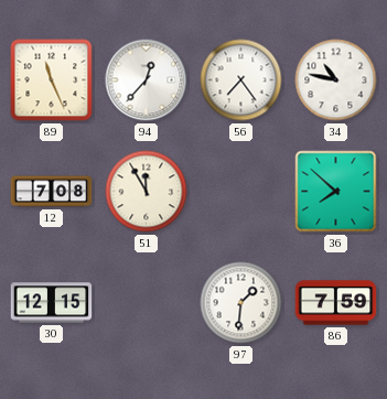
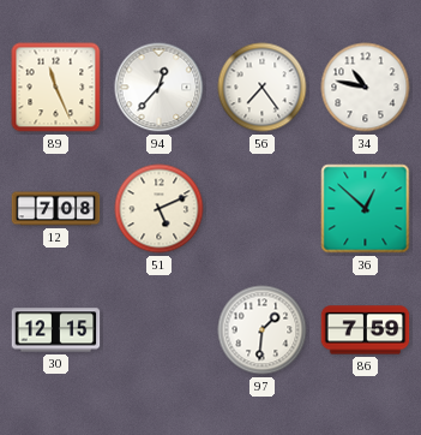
51: 11:55 -> 5:11 (160, 209)
36: 7:52 -> 12:52 (366, 209)
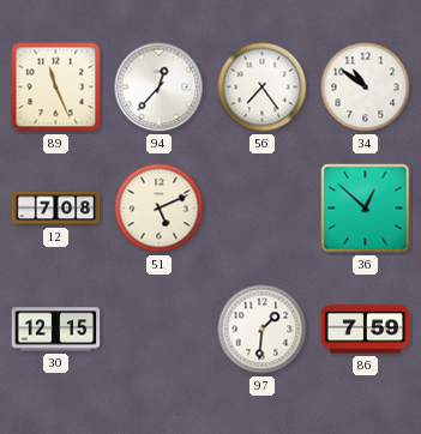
34: 10:47 -> 10:51 (366, 88)
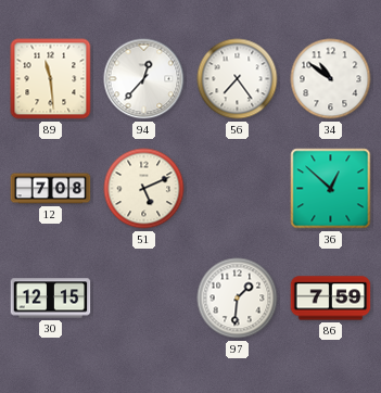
89: 11:26 -> 11:29 (51, 79)
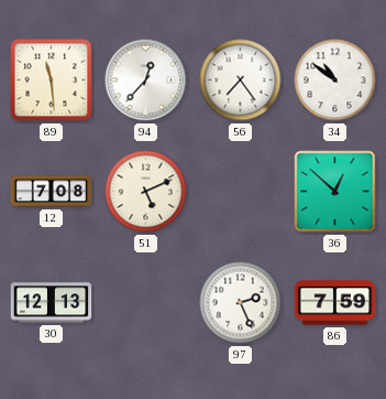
30: 12:15 -> 12:13 (52, 303)
97: 1:31 -> 2:26 (241, 303)
